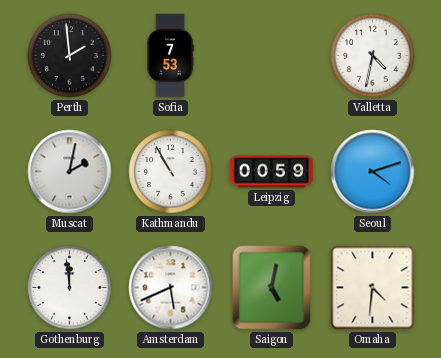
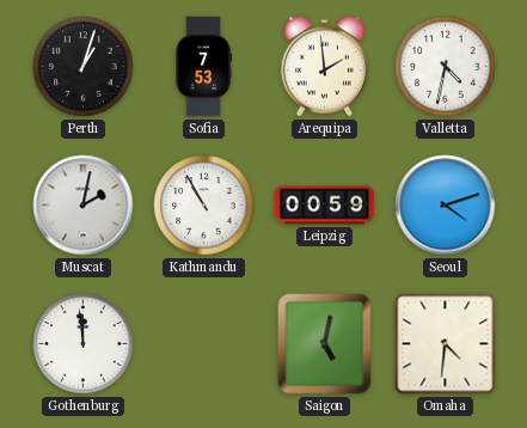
Perth: 1:59 -> 1:03 (84, 67)
Arequipa: none -> 1:59 (324, 67)
Amsterdam: 5:41 -> none (171, 288)
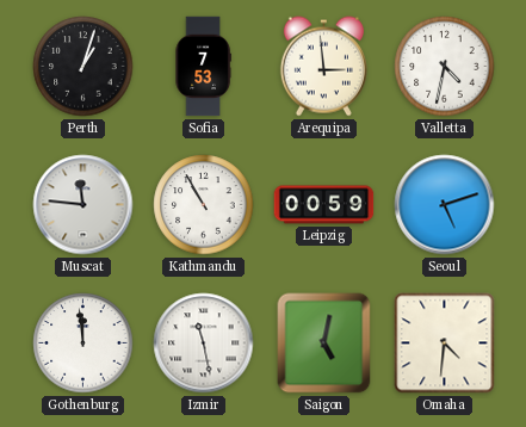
Arequipa: 1:59 -> 2:59 (323, 67)
Muscat: 2:02 -> 11:46 (83, 205)
Seoul: 4:12 -> 5:12 (445, 205)
Izmir: none -> 11:28 (204, 344)
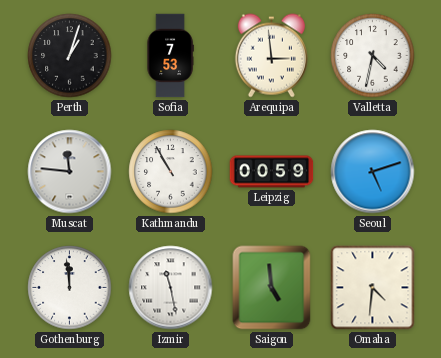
Saigon: 5:02 -> 4:59 (272, 288)
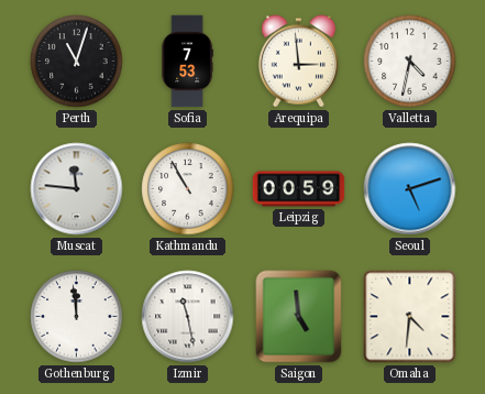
Perth: 1:03 -> 11:03 (77, 62)
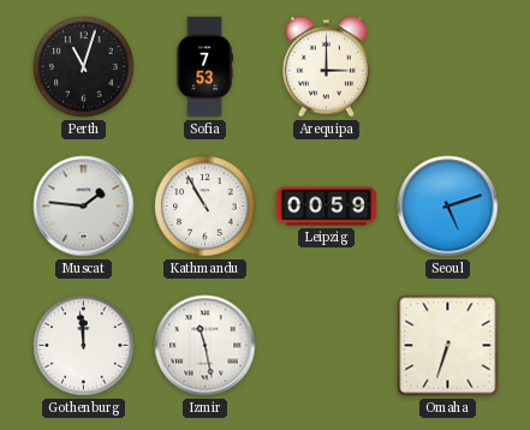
Arequipa: 2:59 -> 3:00 (326, 67)
Valletta: 4:32 -> none (410, 62)
Muscat: 11:46 -> 1:46 (84, 207)
Saigon: 4:59 -> none (299, 317)
Omaha: 4:31 -> 6:33 (448, 346)
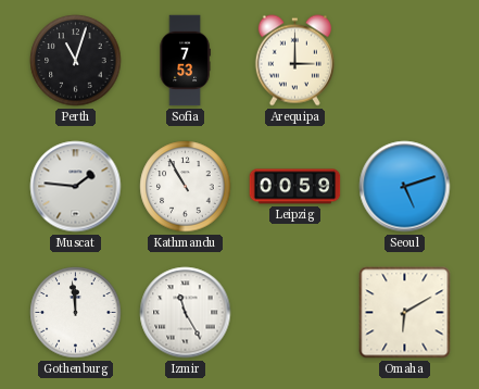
Izmir: 11:28 -> 11:25 (186, 313)
Omaha: 6:33 -> 6:10 (405, 313)
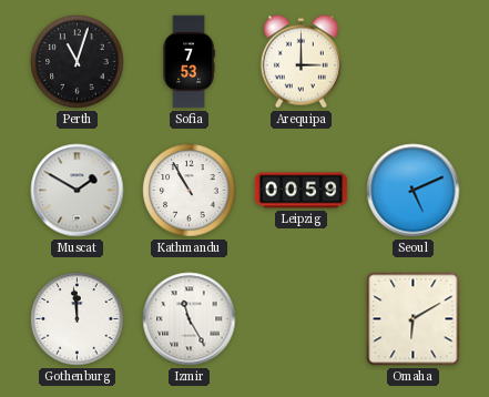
Muscat: 1:46 -> 1:50 (78, 191)
Seoul: 5:12 -> 5:11 (414, 191)
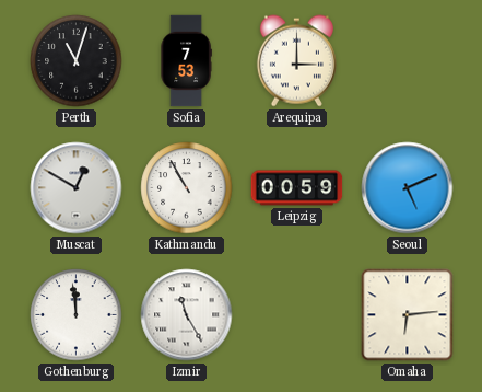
Muscat: 1:50 -> 12:50 (77, 188)
Omaha: 6:10 -> 6:14 (408, 315)
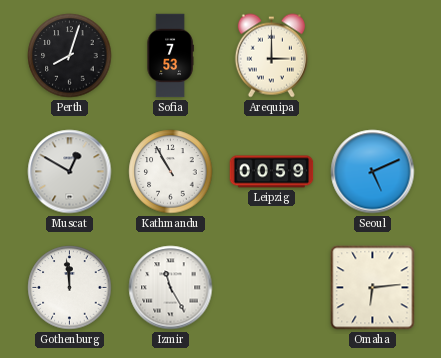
Perth: 11:03 -> 8:03 (70, 56)
